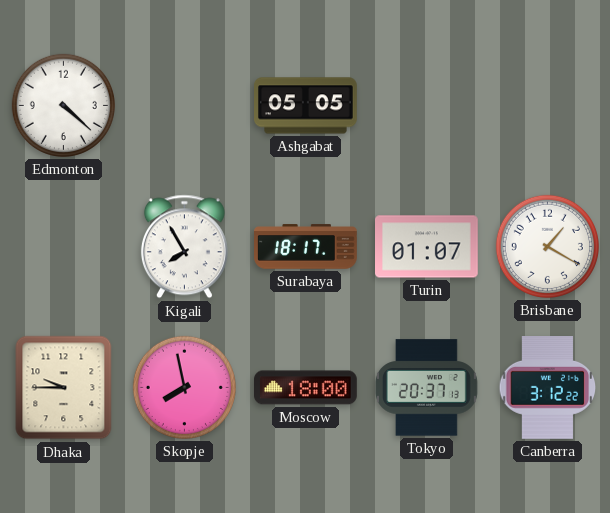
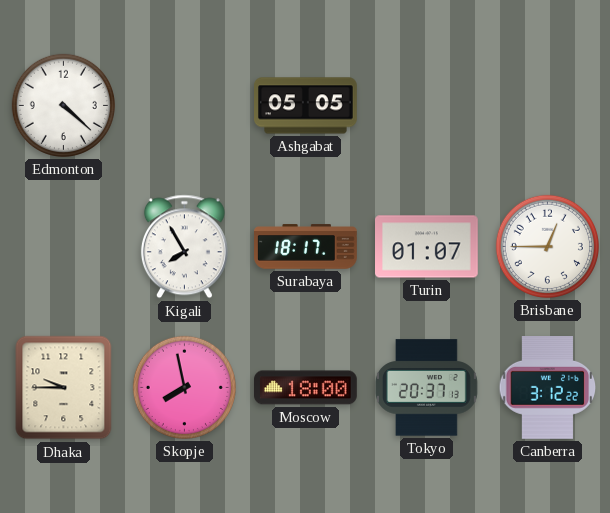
Brisbane: 1:20 -> 12:45 (547, 246)
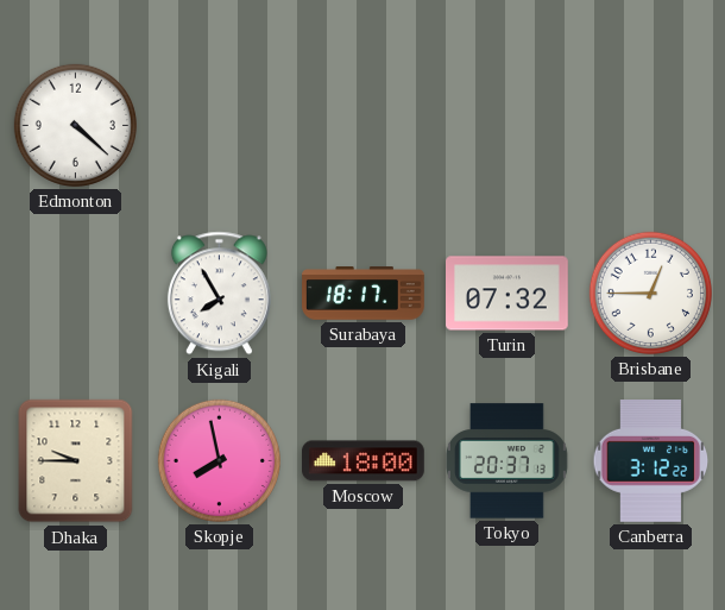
Ashgabat: 05:05 -> none (306, 106)
Turin: 01:07 -> 07:32 (508, 294)
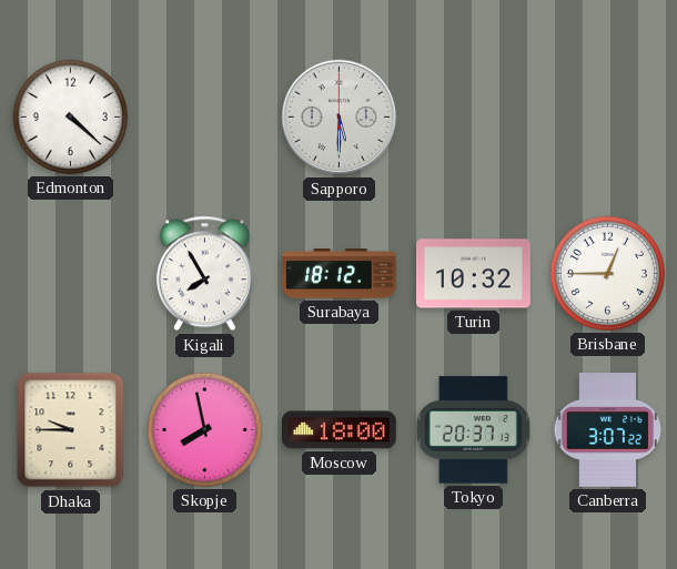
Sapporo: none -> 5:30 (340, 118)
Surabaya: 18:17 -> 18:12 (340, 274)
Turin: 07:32 -> 10:32 (474, 274)
Canberra: 3:12 -> 3:07 (608, 430)
